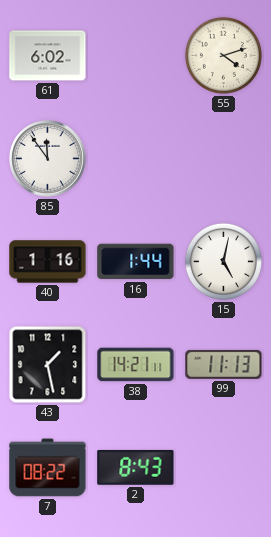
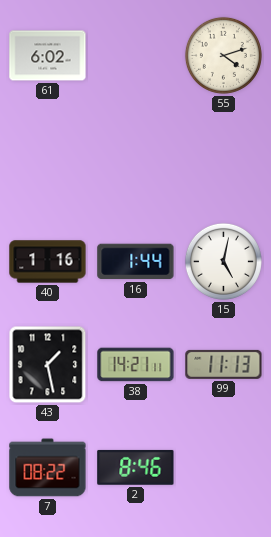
85: 11:54 -> none (48, 159)
2: 8:43 -> 8:46 (136, 467)
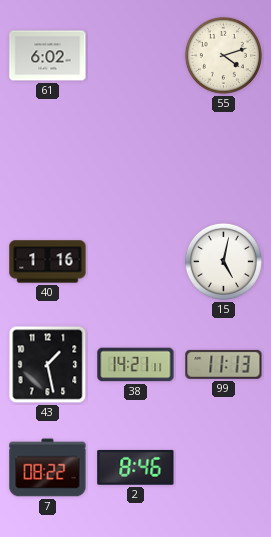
16: 1:44 -> none (136, 262)
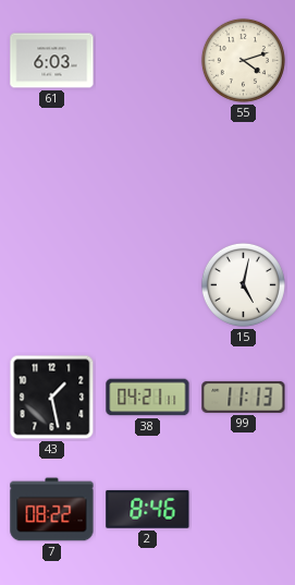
61: 6:02 -> 6:03 (52, 61)
40: 1:16 -> none (48, 262)
38: 14:21 -> 04:21 (148, 398)
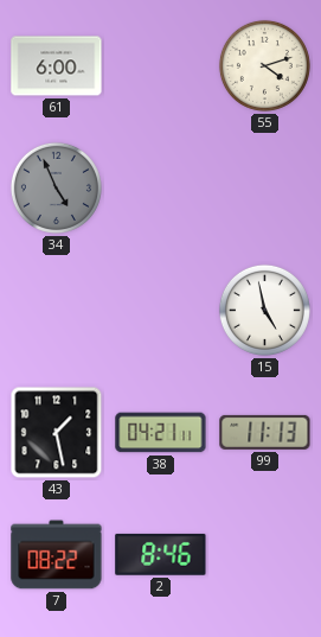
61: 6:03 -> 6:00 (57, 66)
34: none -> 4:56 (56, 187)
15: 5:02 -> 4:58 (264, 310)
